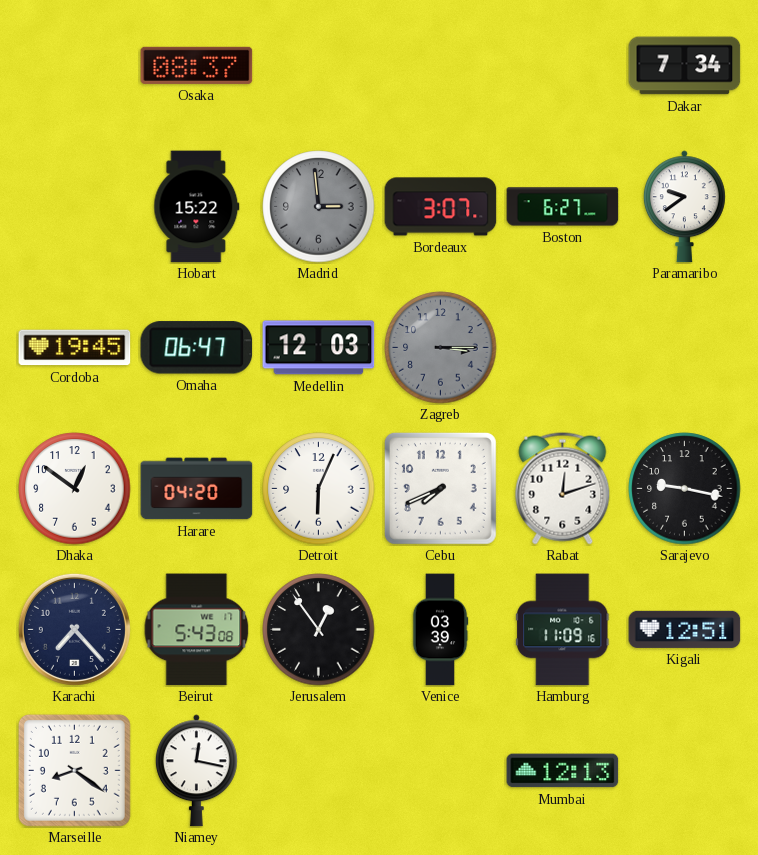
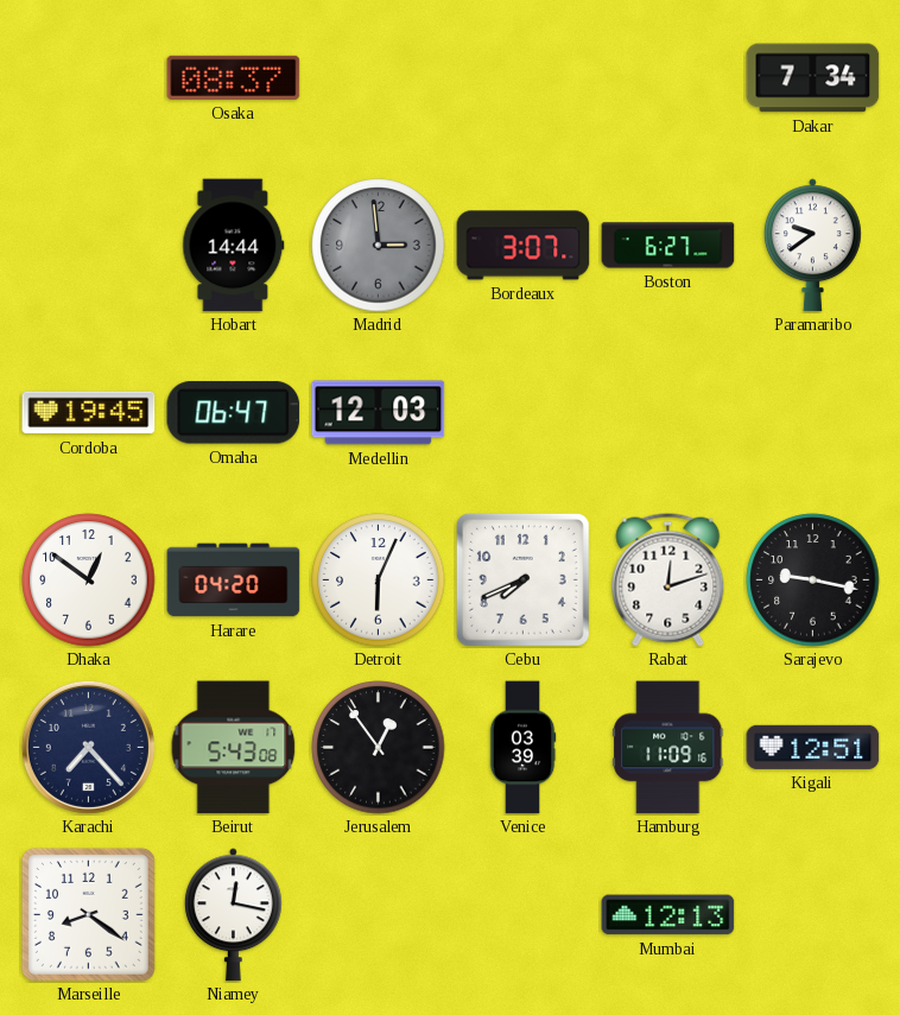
Hobart: 15:22 -> 14:44 (234, 246)
Zagreb: 3:15 -> none (441, 348)
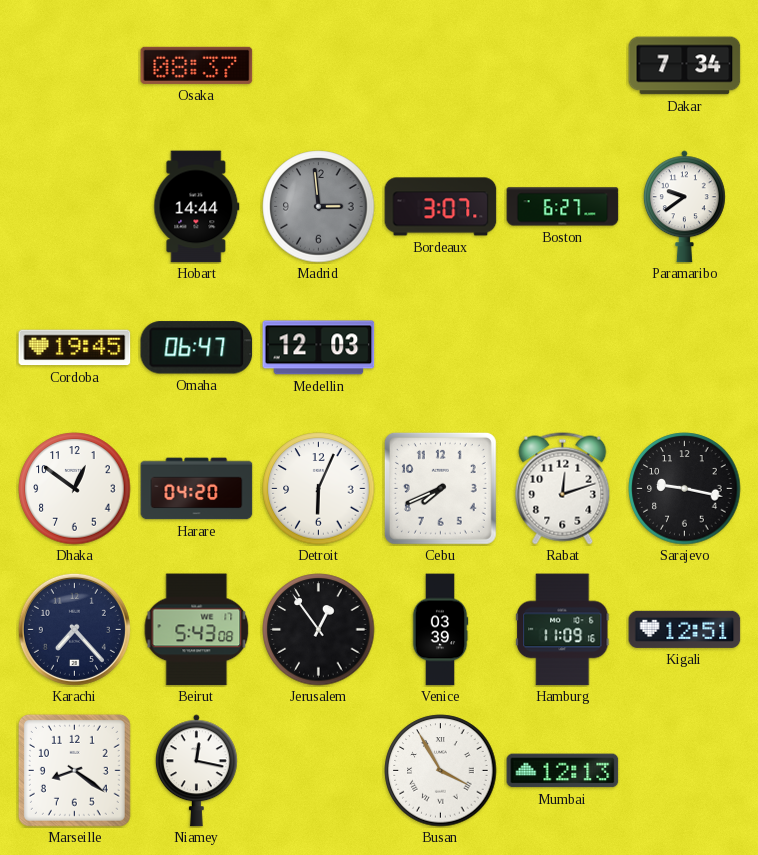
Busan: none -> 3:55 (441, 771)
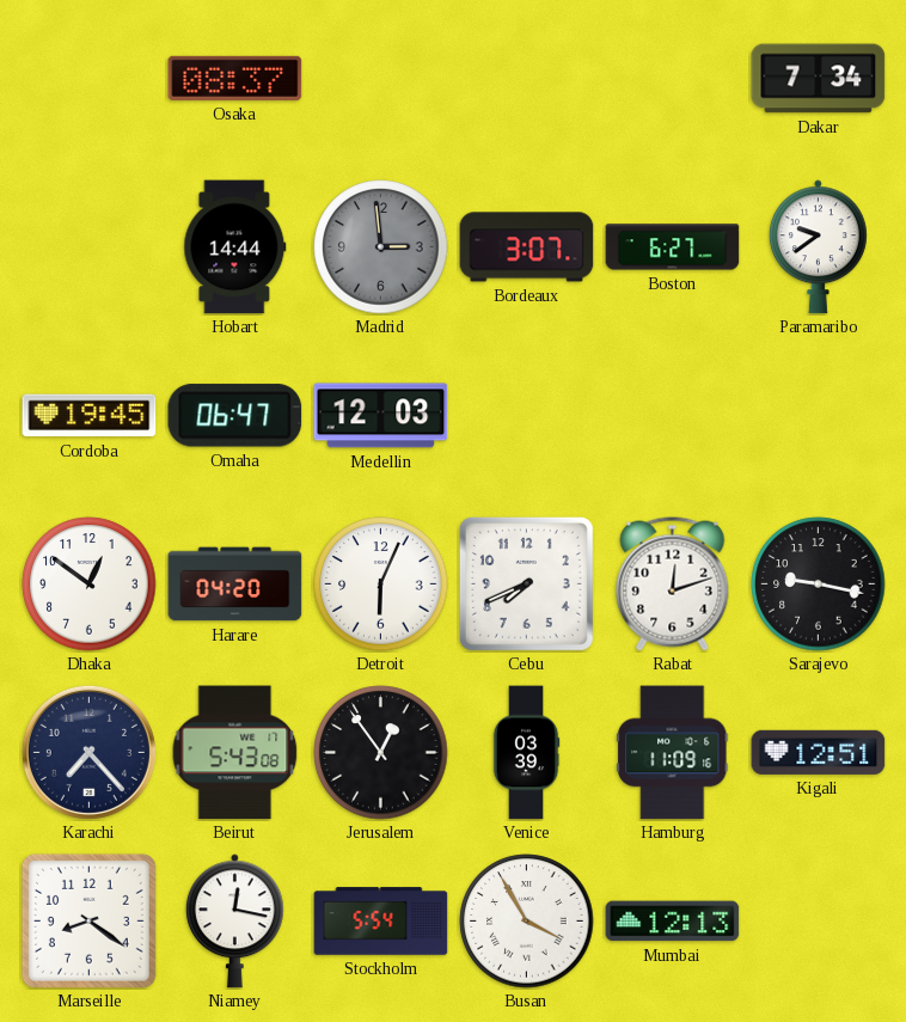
Stockholm: none -> 5:54 (381, 922)
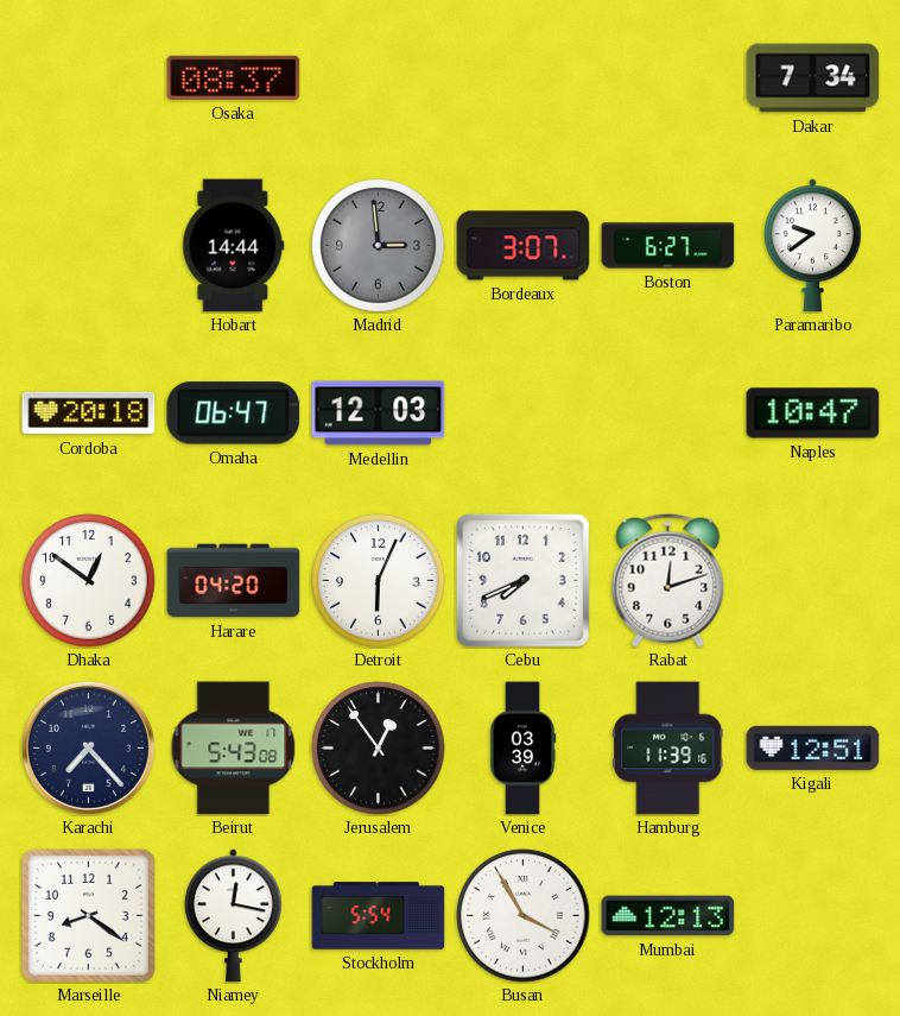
Cordoba: 19:45 -> 20:18 (89, 414)
Naples: none -> 10:47 (813, 414)
Sarajevo: 9:17 -> none (819, 585)
Hamburg: 11:09 -> 11:39 (668, 749)
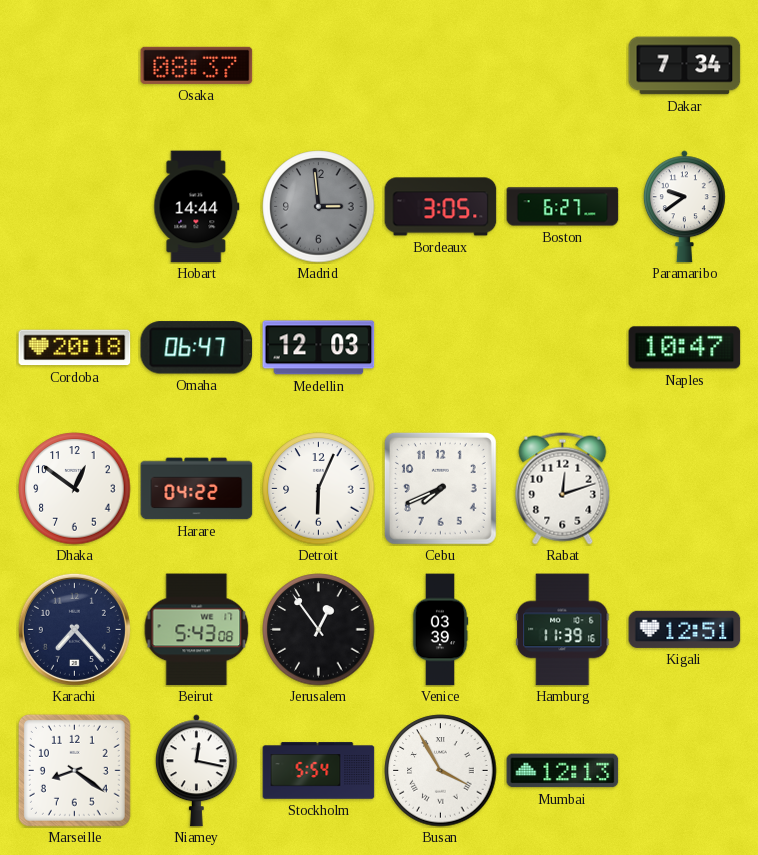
Bordeaux: 3:07 -> 3:05 (441, 207)
Harare: 04:20 -> 04:22 (197, 489)
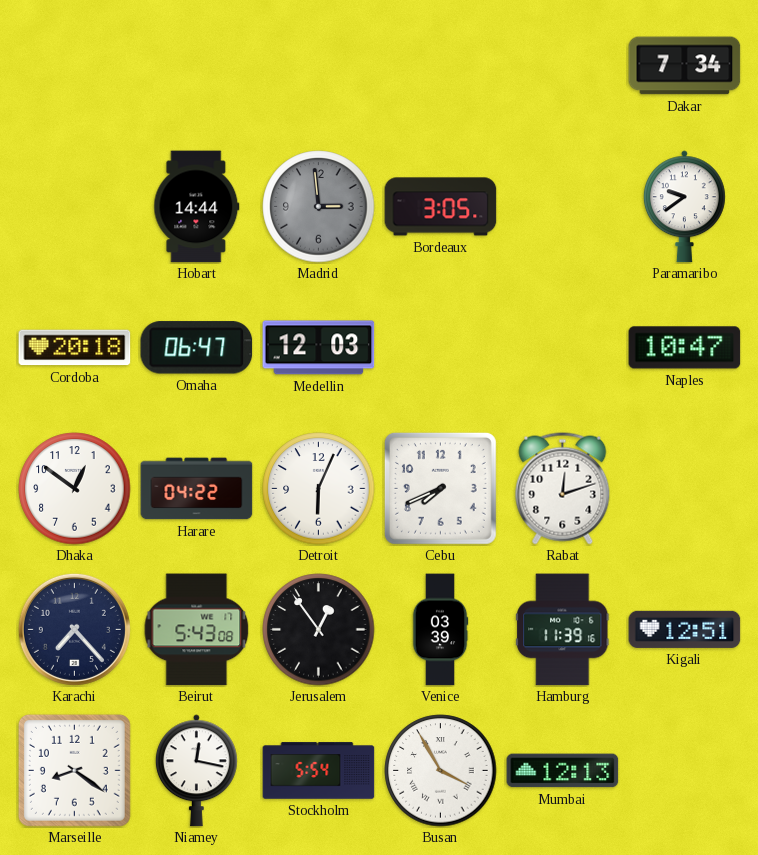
Osaka: 08:37 -> none (197, 65)
Boston: 6:27 -> none (563, 207)
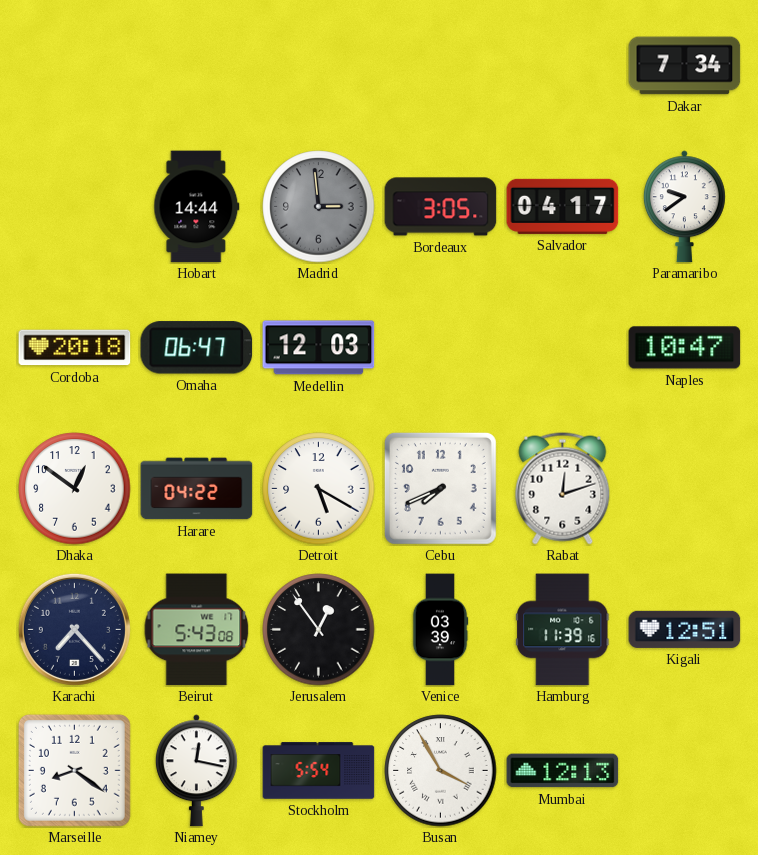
Salvador: none -> 04:17 (563, 206)
Detroit: 6:04 -> 5:20 (319, 489)
